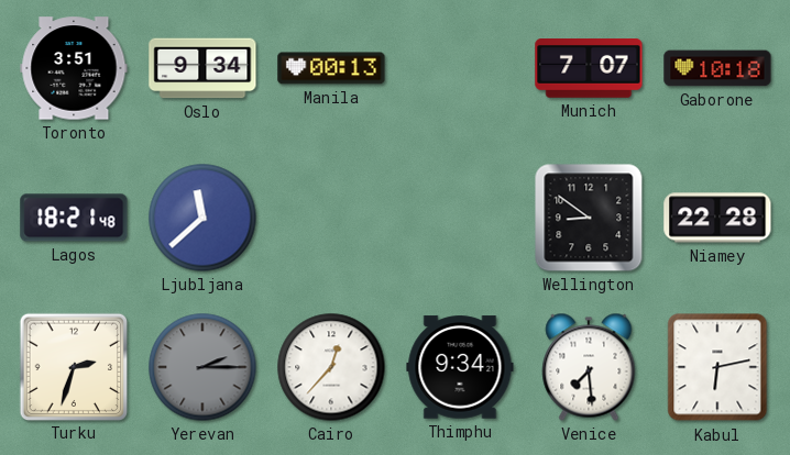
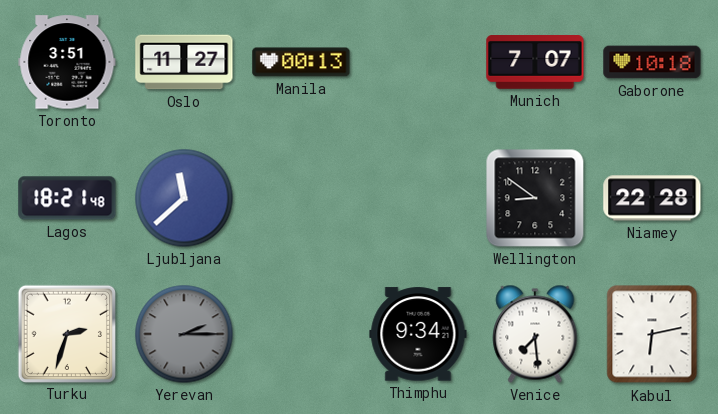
Oslo: 9:34 -> 11:27 (184, 62)
Cairo: 12:37 -> none (331, 367)
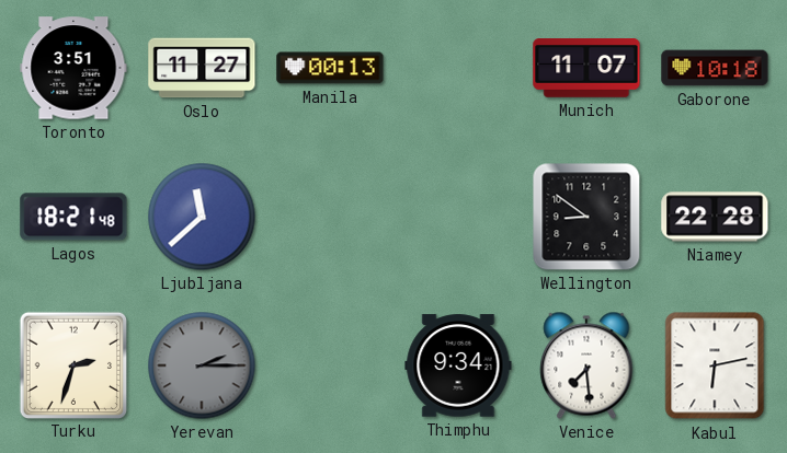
Munich: 7:07 -> 11:07 (586, 69)
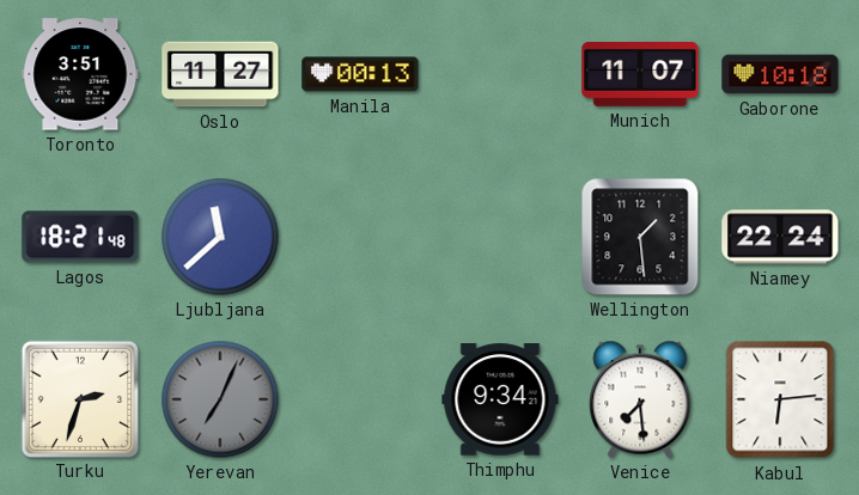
Wellington: 8:51 -> 1:29 (640, 237)
Niamey: 22:28 -> 22:24 (780, 237)
Yerevan: 2:15 -> 7:04 (220, 399)
Kabul: 6:13 -> 6:14 (780, 399)
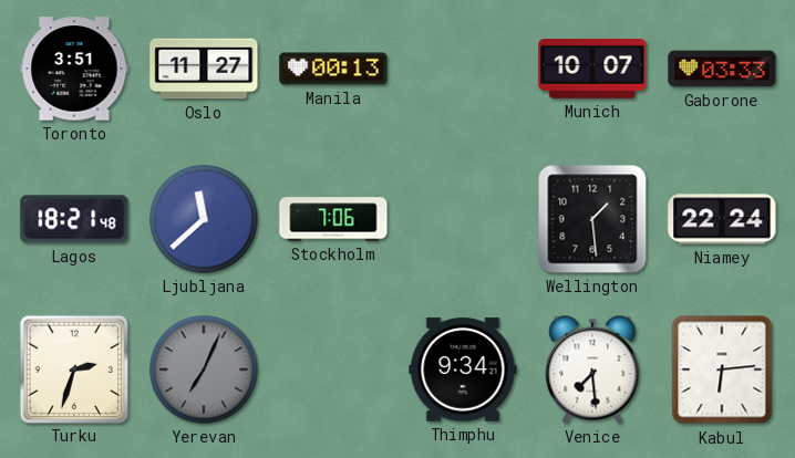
Munich: 11:07 -> 10:07 (592, 70)
Gaborone: 10:18 -> 03:33 (722, 69)
Stockholm: none -> 7:06 (333, 219)
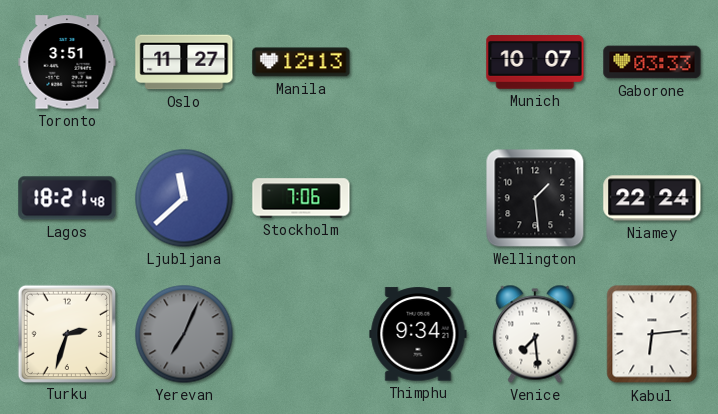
Manila: 00:13 -> 12:13 (301, 62)
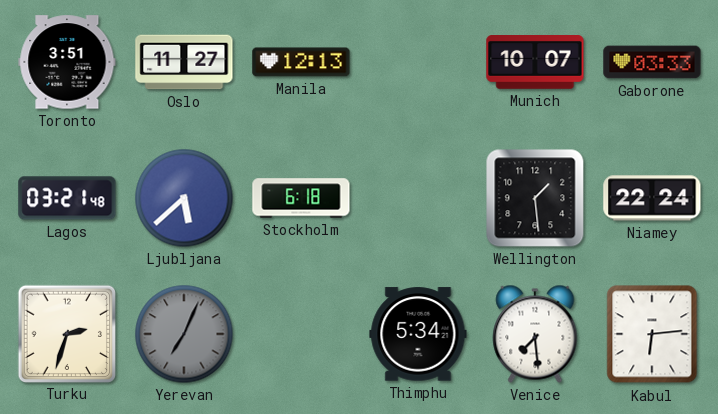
Lagos: 18:21 -> 03:21 (67, 198)
Ljubljana: 11:38 -> 5:38 (184, 198)
Stockholm: 7:06 -> 6:18 (301, 198)
Thimphu: 9:34 -> 5:34 (418, 334)
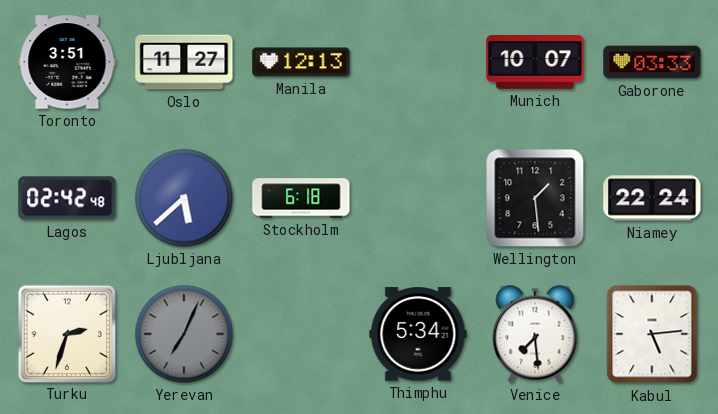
Lagos: 03:21 -> 02:42 (67, 198)
Kabul: 6:14 -> 5:14 (652, 334)
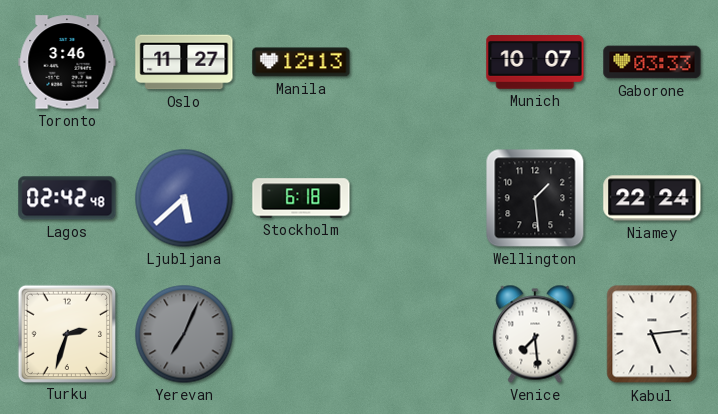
Toronto: 3:51 -> 3:46 (67, 62)
Thimphu: 5:34 -> none (418, 334)
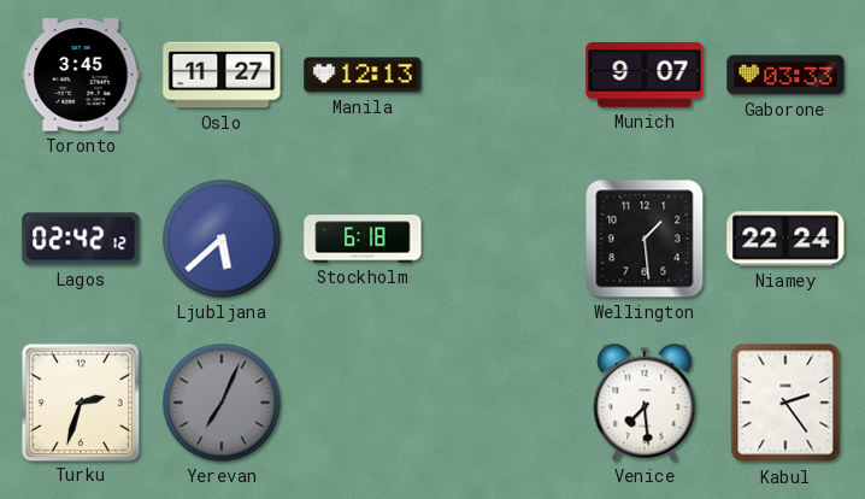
Toronto: 3:46 -> 3:45 (81, 75)
Munich: 10:07 -> 9:07 (645, 76)
Lagos: 02:42:48 -> 02:42:12 (81, 239)
Kabul: 5:14 -> 2:24 (785, 403)
